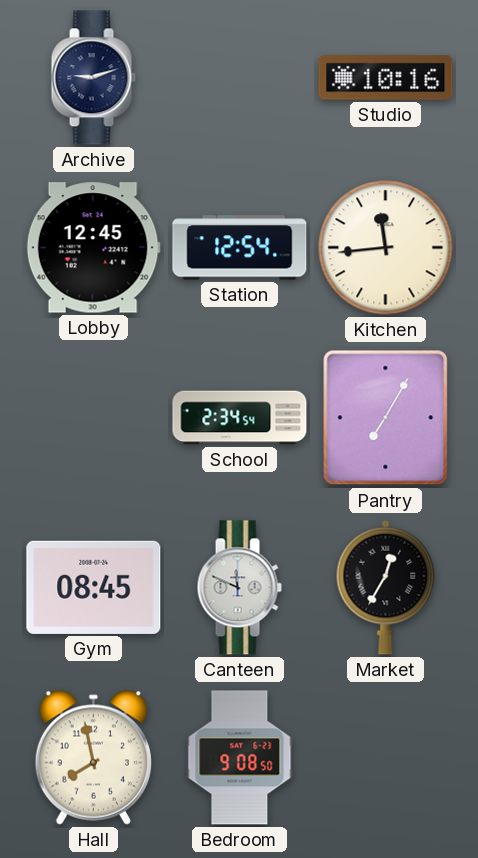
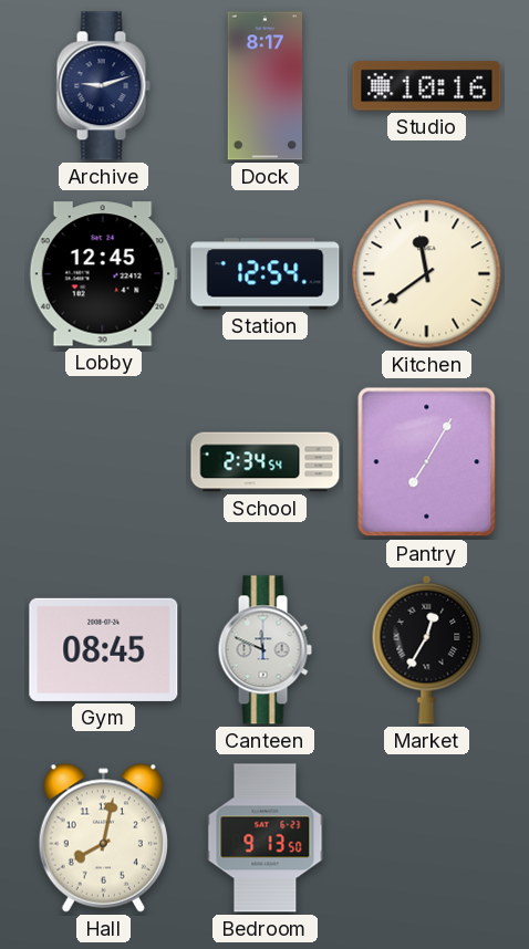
Dock: none -> 8:17 (264, 86)
Kitchen: 11:44 -> 11:39 (427, 274)
Hall: 7:58 -> 8:02 (103, 837)
Bedroom: 9:08 -> 9:13 (266, 838)
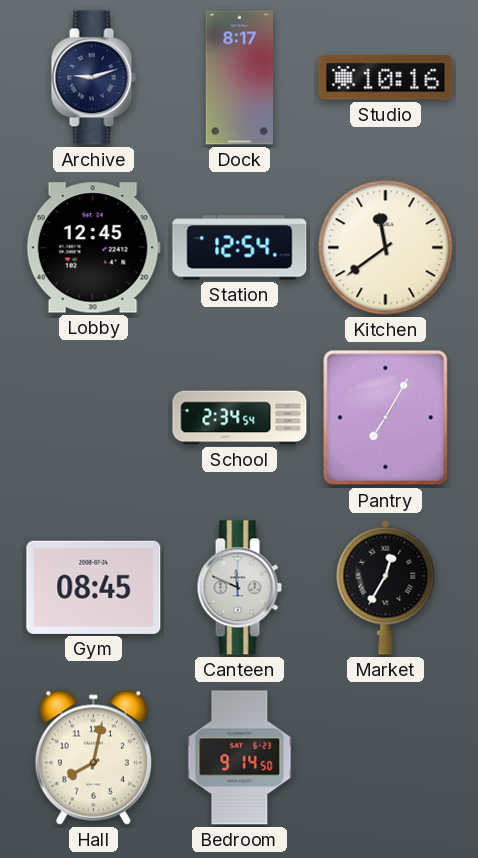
Bedroom: 9:13 -> 9:14 (240, 758)
